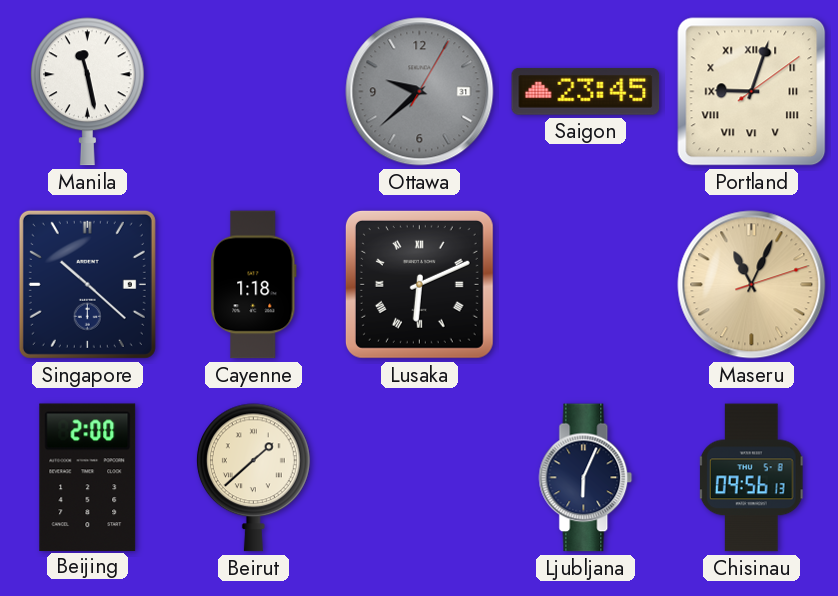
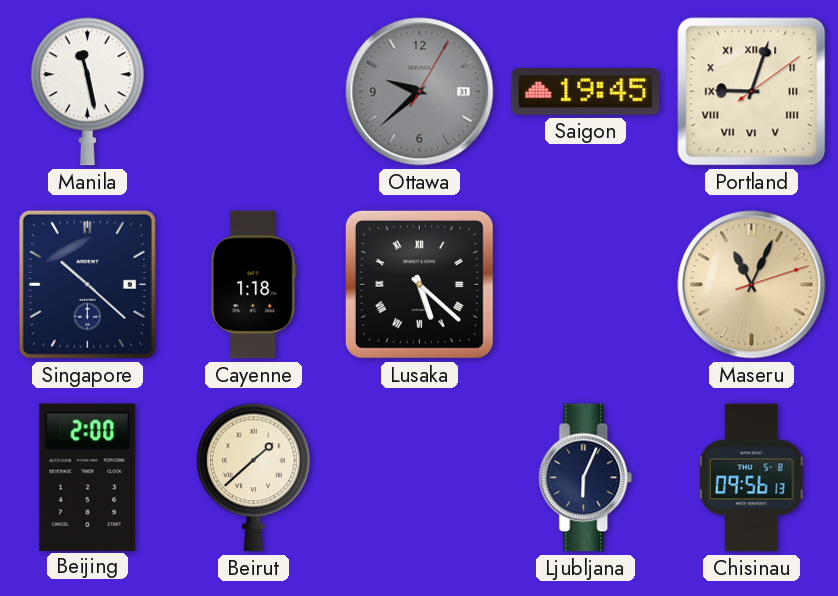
Saigon: 23:45 -> 19:45 (586, 92)
Lusaka: 6:11 -> 5:22 (419, 284)
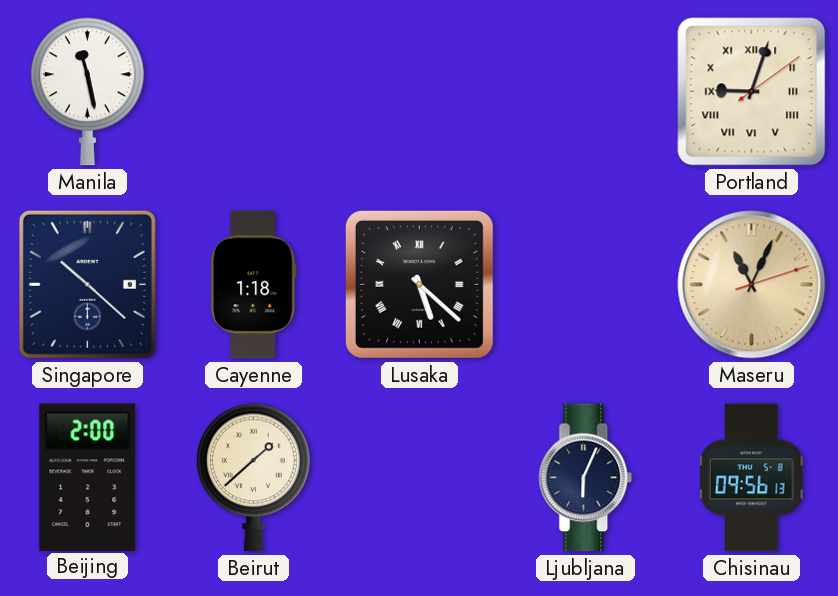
Ottawa: 9:38 -> none (420, 92)
Saigon: 19:45 -> none (586, 92)
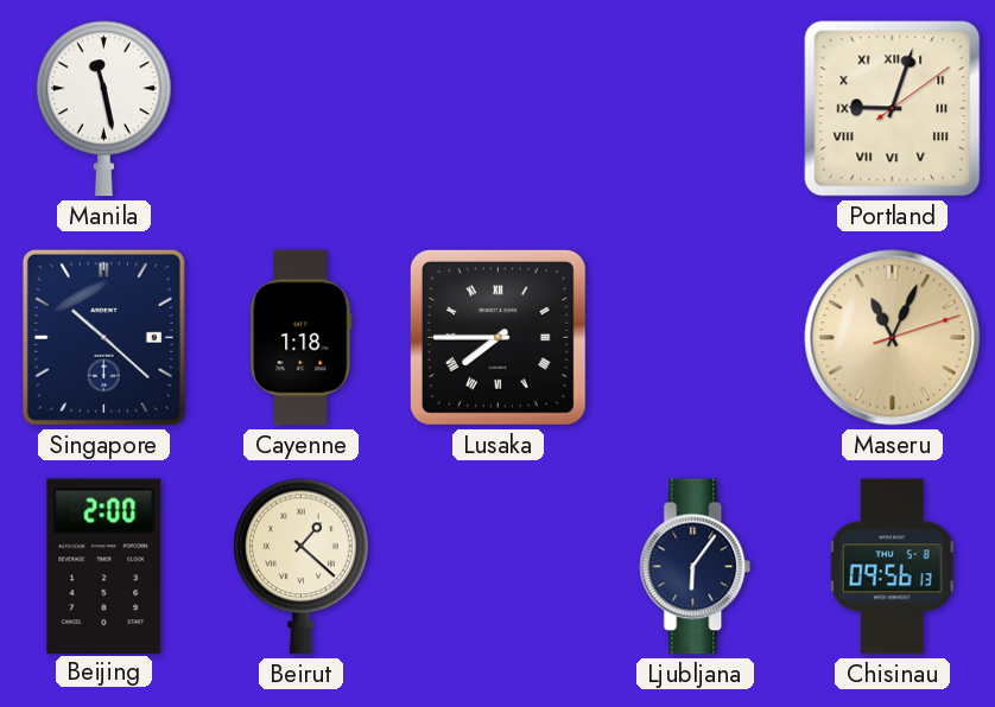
Lusaka: 5:22 -> 7:45 (497, 337)
Beirut: 1:38 -> 1:22 (300, 567)
Ljubljana: 6:04 -> 6:06 (696, 567)
